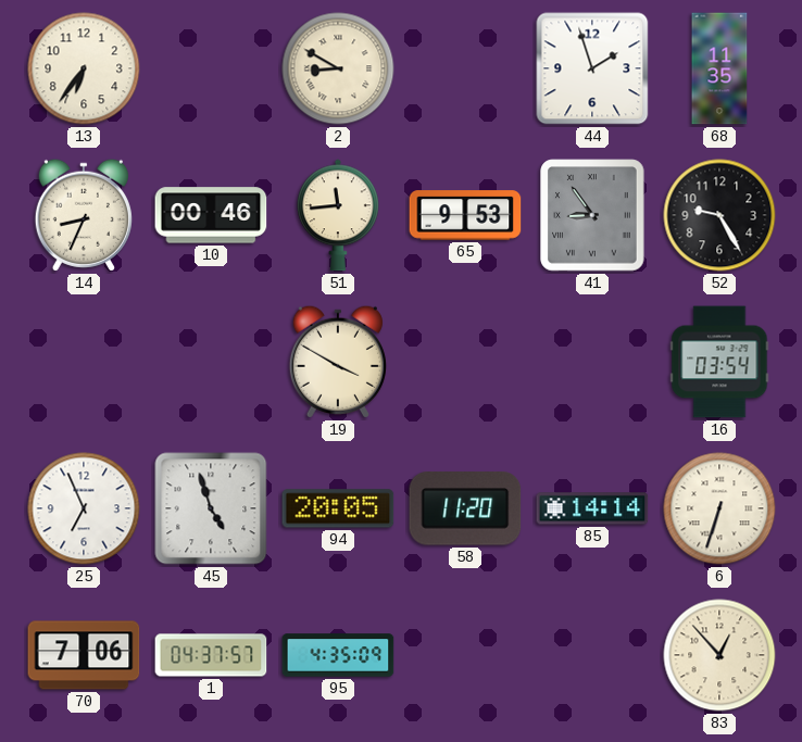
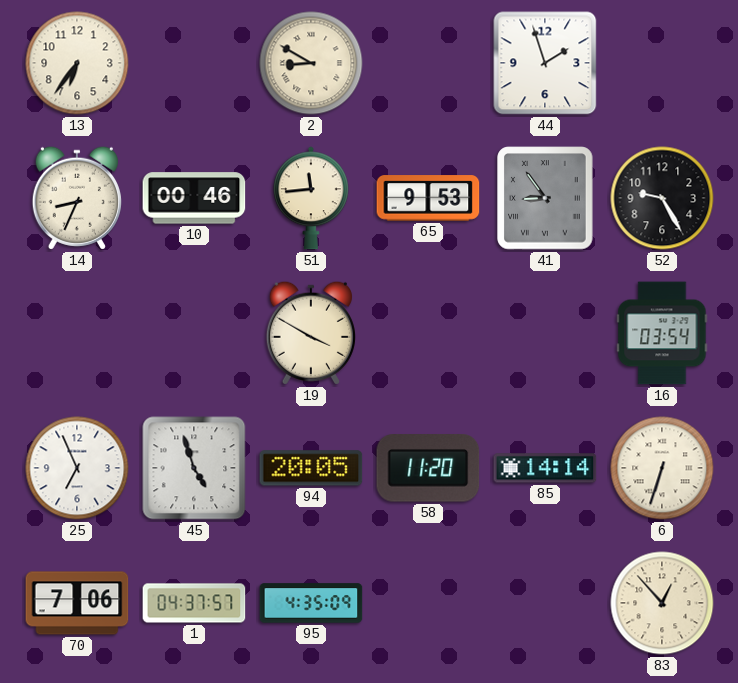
68: 11:35 -> none (719, 68)
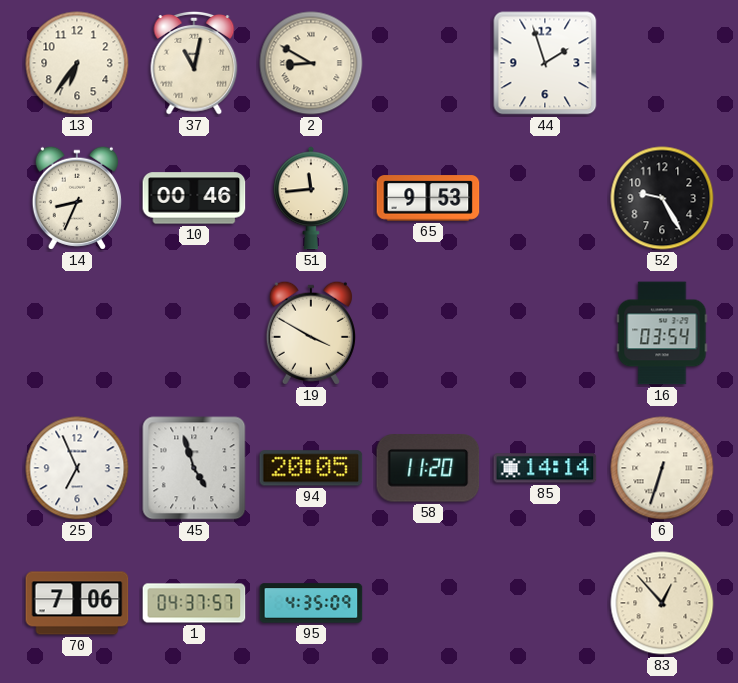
37: none -> 11:02 (194, 63)
41: 8:54 -> none (545, 198)
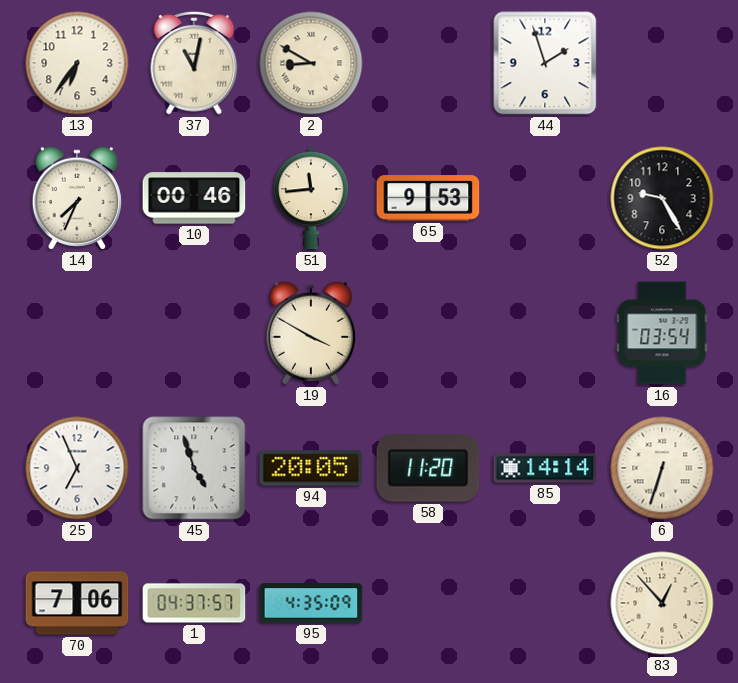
14: 8:34 -> 7:34 (77, 198)
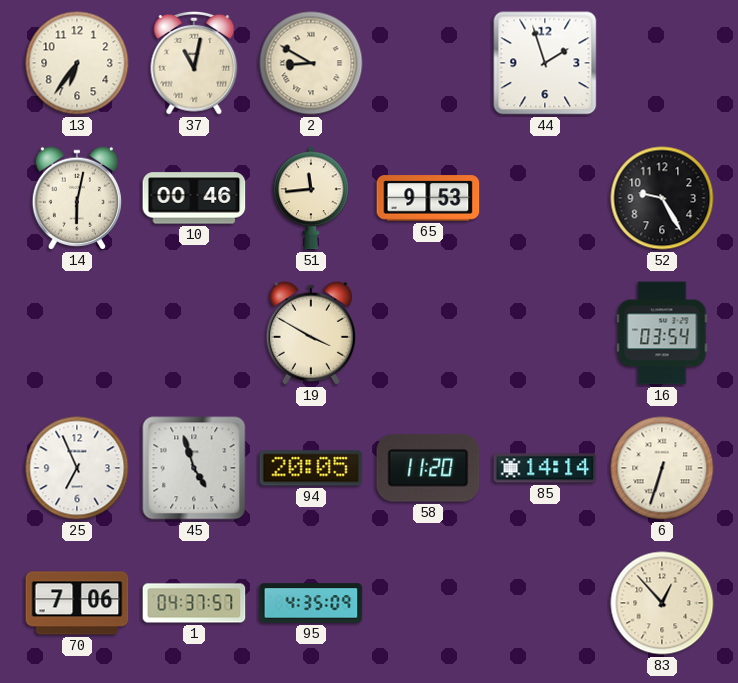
14: 7:34 -> 6:02 (77, 198)
